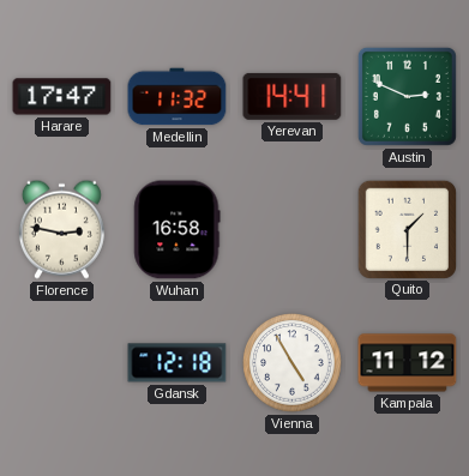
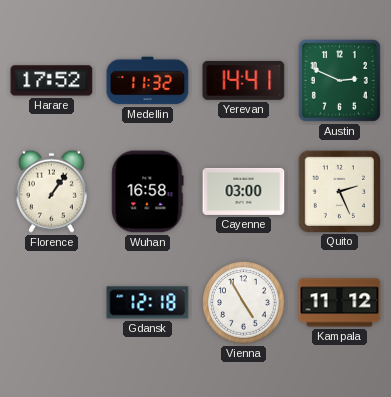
Harare: 17:47 -> 17:52 (52, 81)
Florence: 2:47 -> 1:06 (51, 191)
Cayenne: none -> 03:00 (244, 191)
Quito: 1:30 -> 2:26 (339, 191)
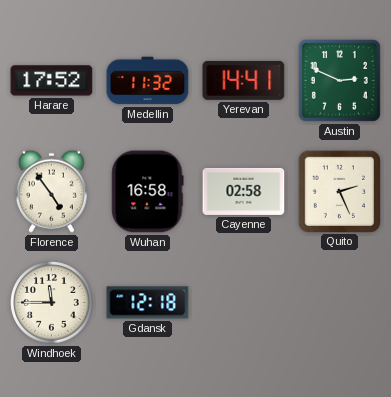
Florence: 1:06 -> 4:54 (51, 191)
Cayenne: 03:00 -> 02:58 (244, 191)
Windhoek: none -> 11:45 (52, 303)
Vienna: 4:55 -> none (244, 303)
Kampala: 11:12 -> none (340, 303)
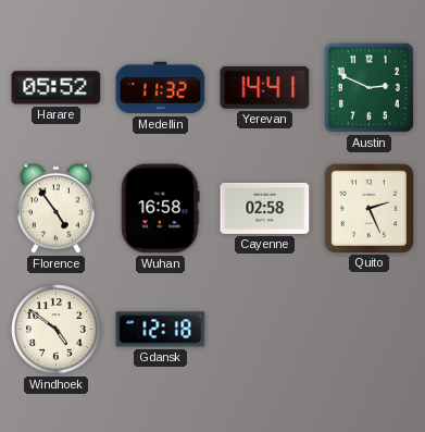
Harare: 17:52 -> 05:52 (57, 88)
Windhoek: 11:45 -> 4:51 (57, 330)
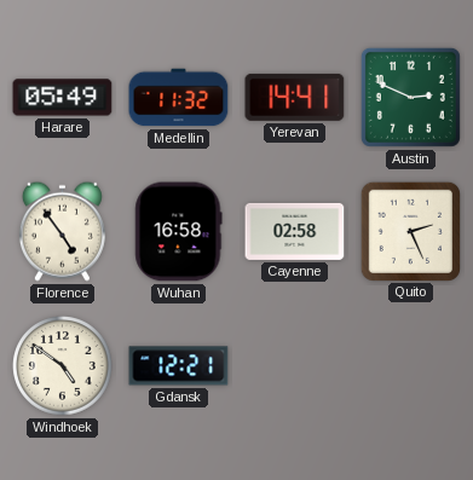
Harare: 05:52 -> 05:49 (63, 98)
Gdansk: 12:18 -> 12:21 (179, 366)
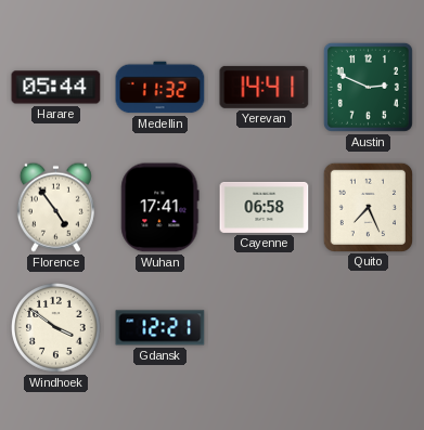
Harare: 05:49 -> 05:44 (56, 88)
Wuhan: 16:58 -> 17:41 (160, 208)
Cayenne: 02:58 -> 06:58 (265, 207)
Quito: 2:26 -> 7:26 (368, 207)
Windhoek: 4:51 -> 3:51 (56, 328)
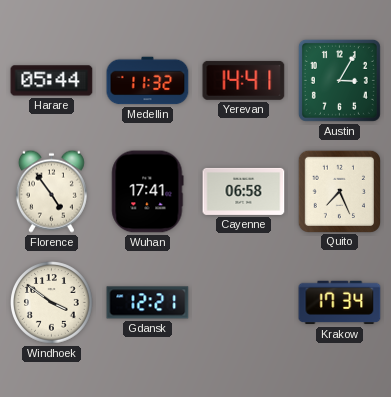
Austin: 2:49 -> 3:05 (339, 80)
Krakow: none -> 17:34 (340, 303)
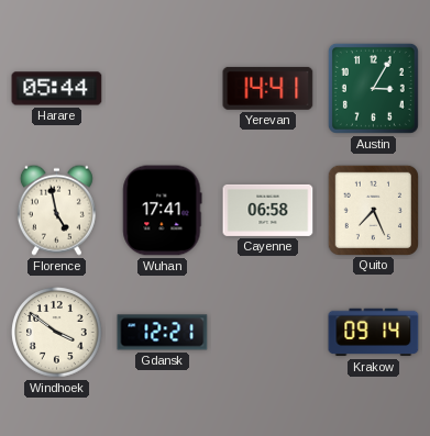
Medellin: 11:32 -> none (148, 81)
Florence: 4:54 -> 4:58 (56, 210)
Krakow: 17:34 -> 09:14 (374, 333)
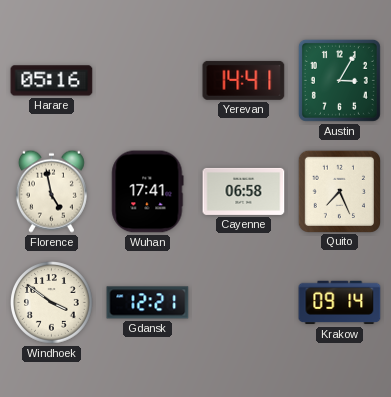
Harare: 05:44 -> 05:16 (52, 81)
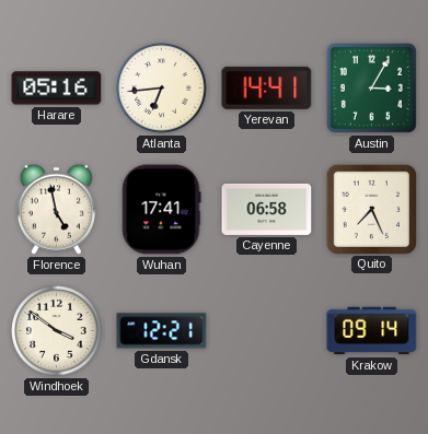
Atlanta: none -> 6:44 (162, 89)
